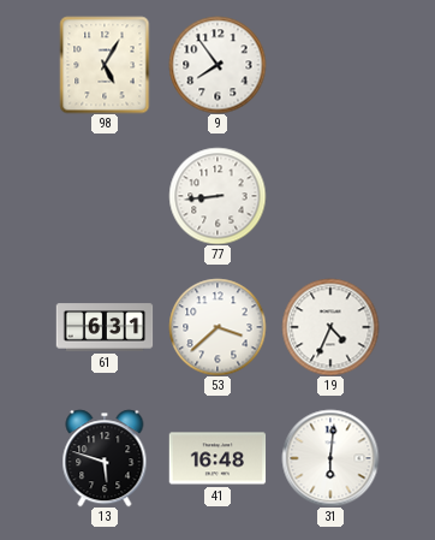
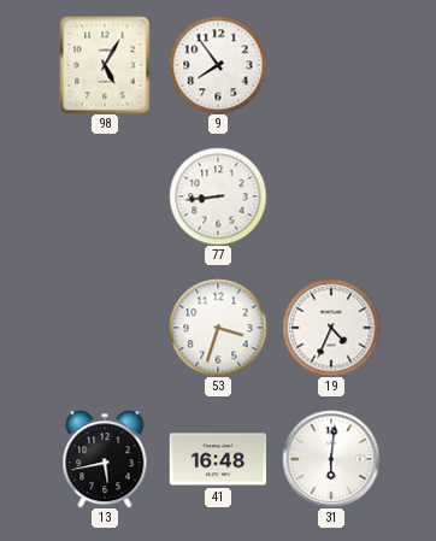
61: 6:31 -> none (105, 327)
53: 3:38 -> 3:33 (218, 328)
13: 5:48 -> 5:43 (105, 459)
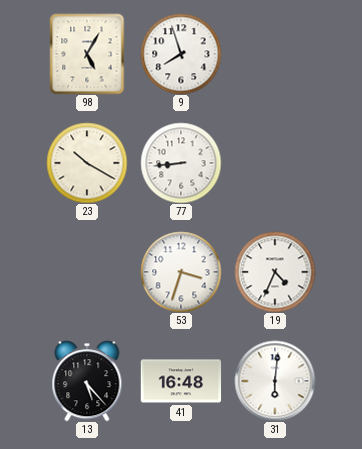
9: 7:54 -> 7:57 (181, 54)
23: none -> 10:20 (87, 163)
13: 5:43 -> 5:23 (87, 381)
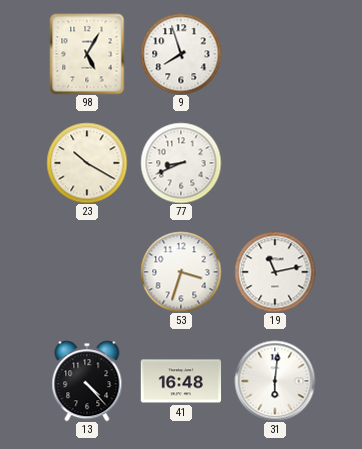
77: 8:44 -> 8:41 (181, 163)
19: 4:34 -> 11:13 (275, 272)
13: 5:23 -> 4:23 (87, 381)
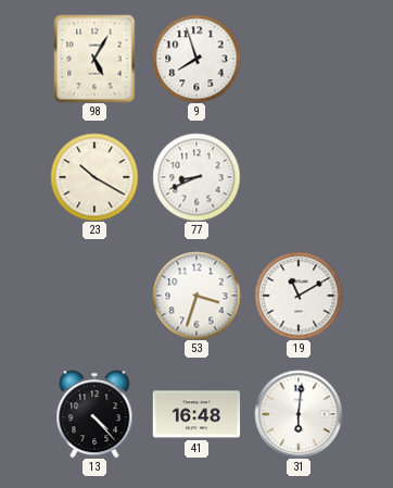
19: 11:13 -> 11:10 (299, 296)
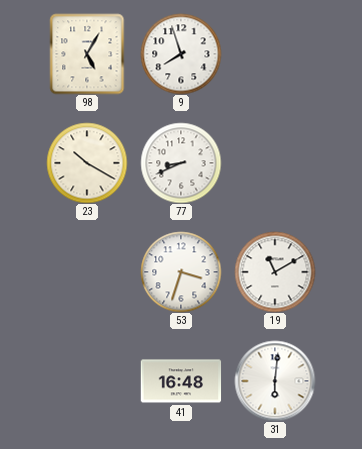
13: 4:23 -> none (94, 414)
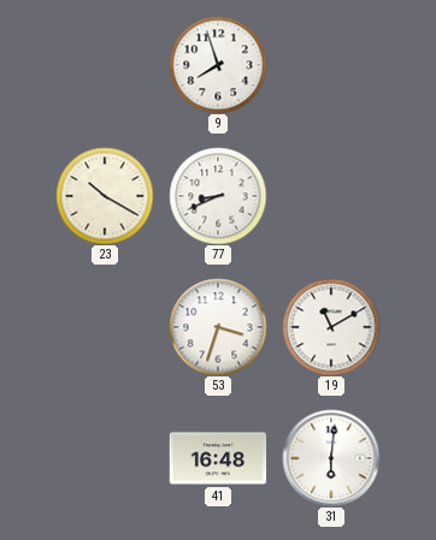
98: 5:05 -> none (87, 54)
